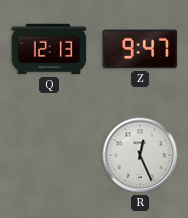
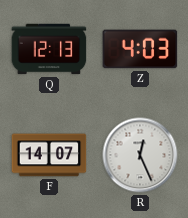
Z: 9:47 -> 4:03 (140, 49)
F: none -> 14:07 (49, 155)
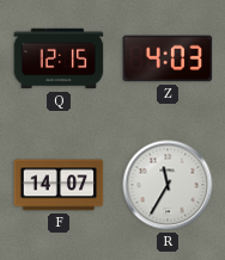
Q: 12:13 -> 12:15 (59, 58)
R: 12:26 -> 11:35 (168, 185)
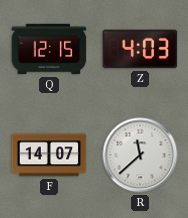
R: 11:35 -> 11:38 (140, 155)
